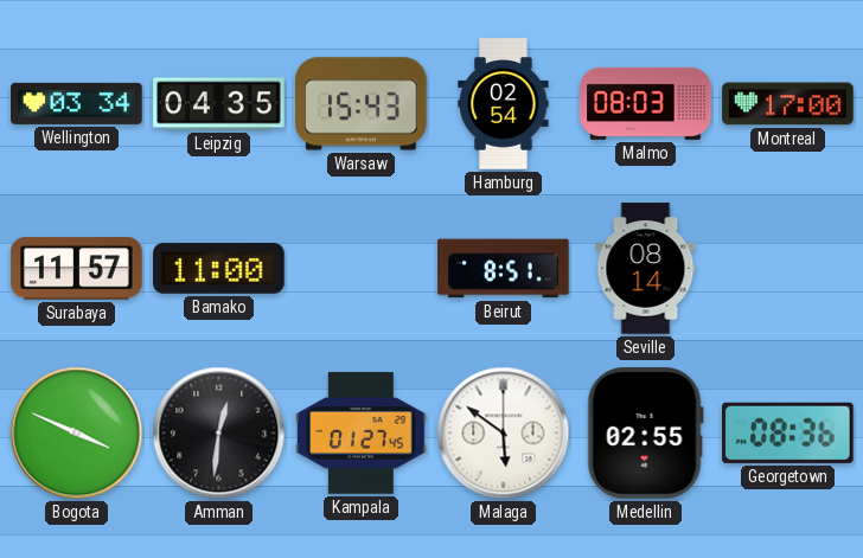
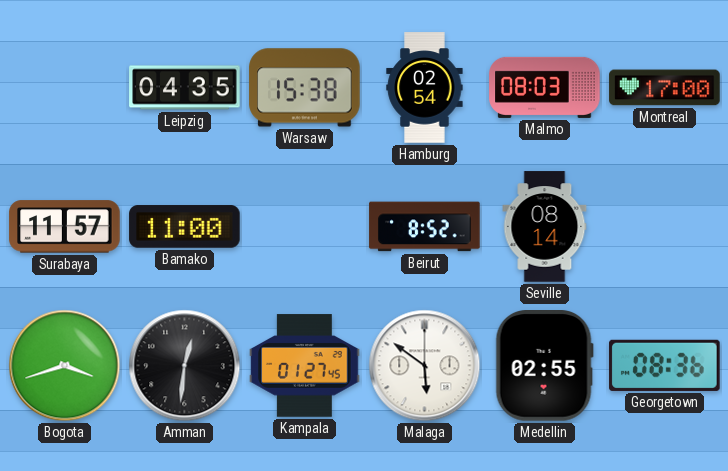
Wellington: 03:34 -> none (77, 103)
Warsaw: 15:43 -> 15:38 (305, 88)
Beirut: 8:51 -> 8:52 (425, 227)
Bogota: 3:49 -> 3:42 (65, 366)
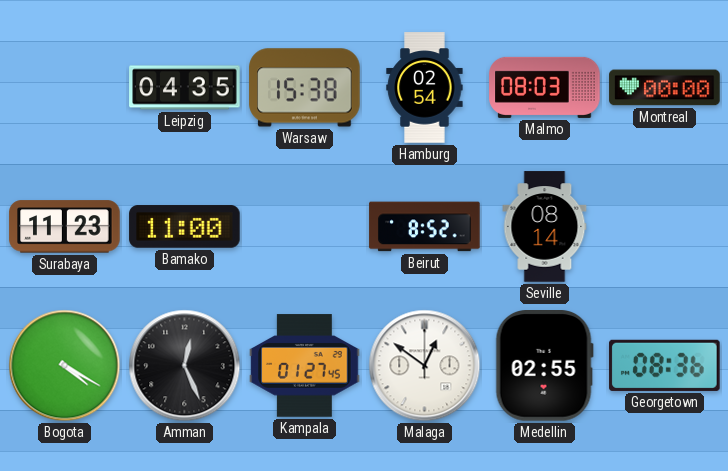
Montreal: 17:00 -> 00:00 (665, 88)
Surabaya: 11:57 -> 11:23 (65, 227)
Bogota: 3:42 -> 4:20 (65, 366)
Amman: 12:31 -> 12:26 (185, 366)
Malaga: 5:51 -> 12:51 (425, 366)
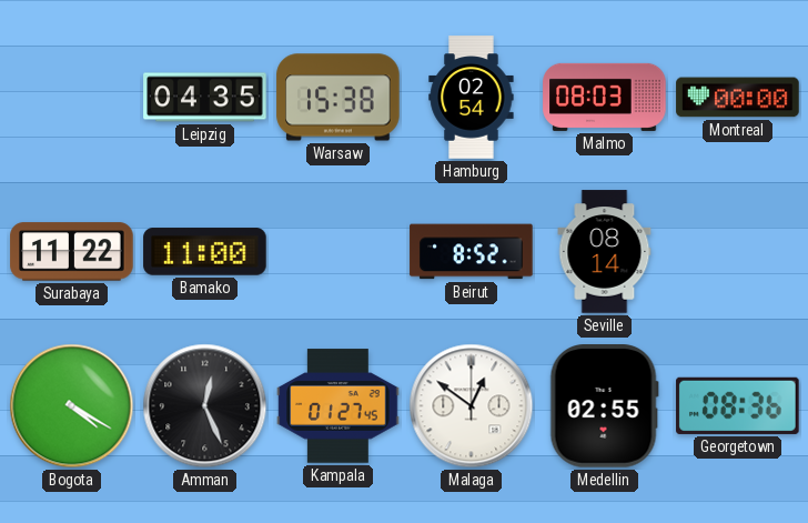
Surabaya: 11:23 -> 11:22 (72, 252)
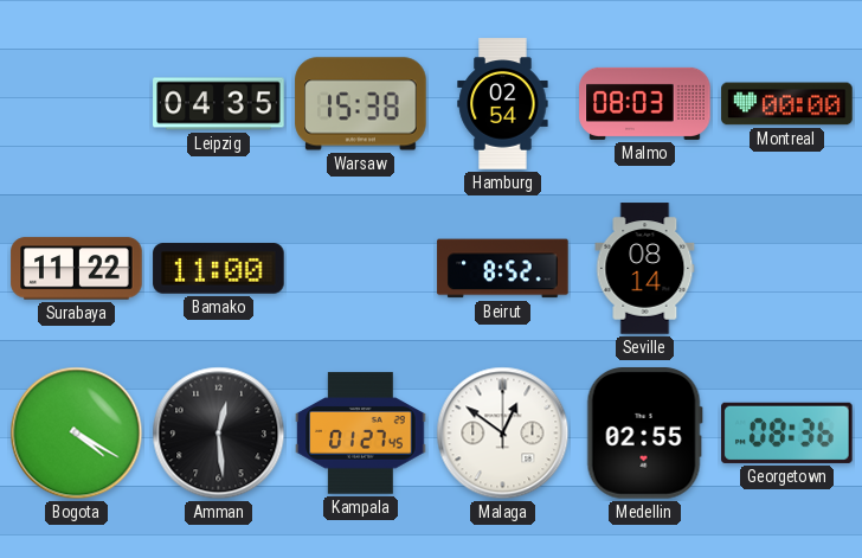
Amman: 12:26 -> 12:29 (219, 434)
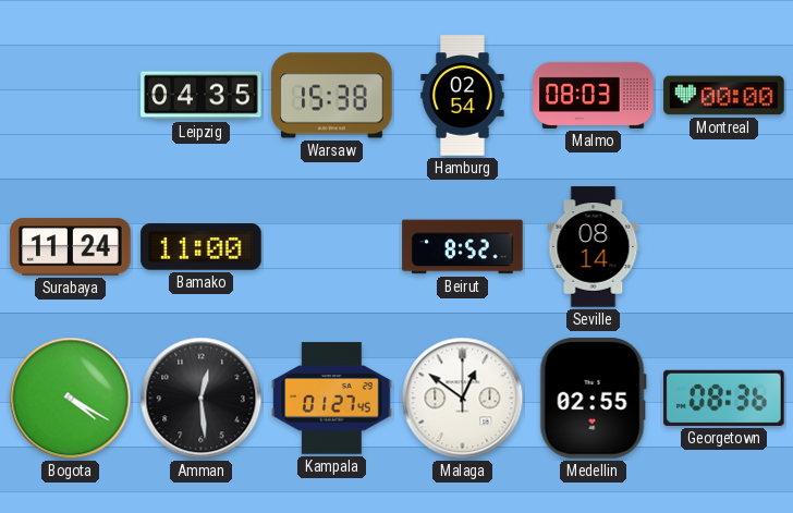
Surabaya: 11:22 -> 11:24 (71, 247)
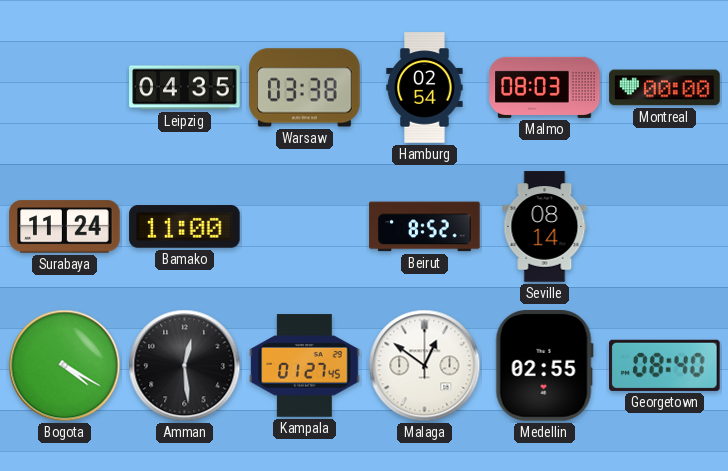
Warsaw: 15:38 -> 03:38 (305, 88)
Georgetown: 08:36 -> 08:40 (665, 365)
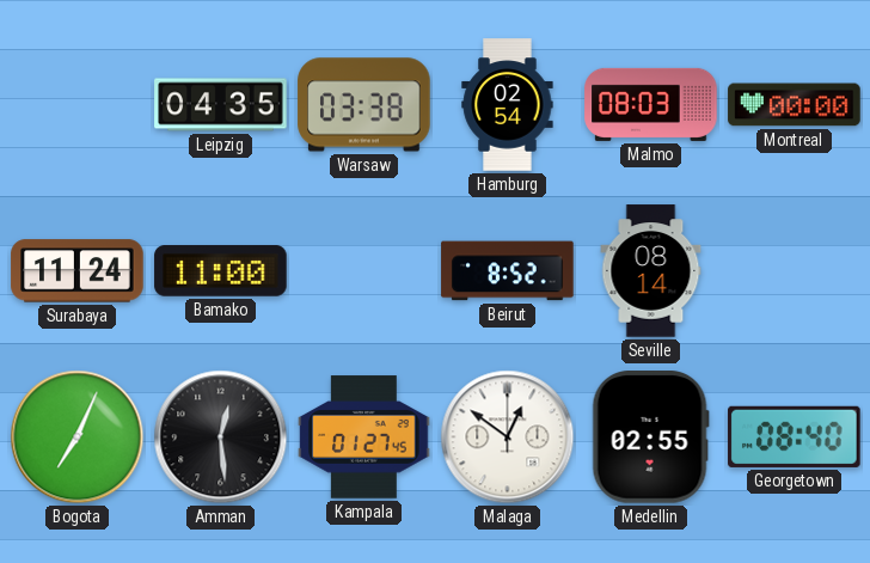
Bogota: 4:20 -> 7:04 (78, 437)
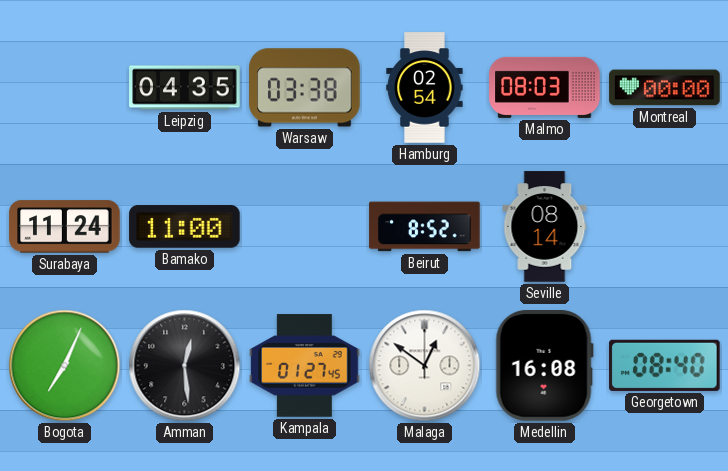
Medellin: 02:55 -> 16:08 (544, 366)
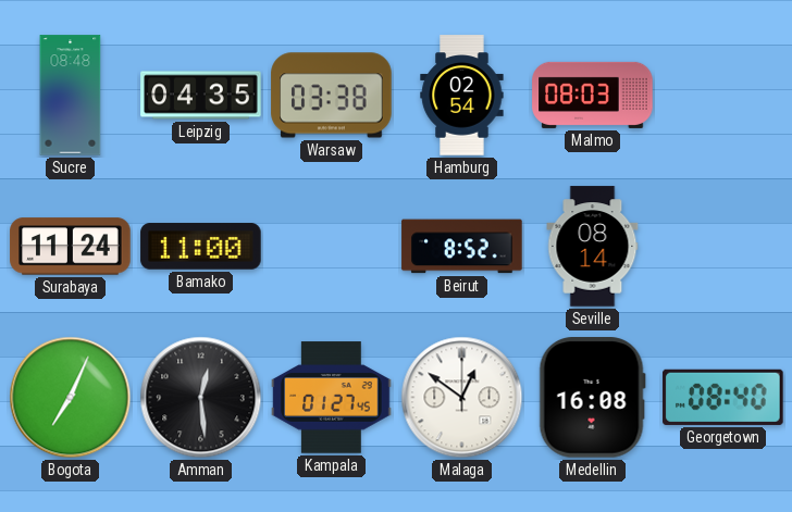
Sucre: none -> 08:48 (71, 96)
Montreal: 00:00 -> none (665, 88)
